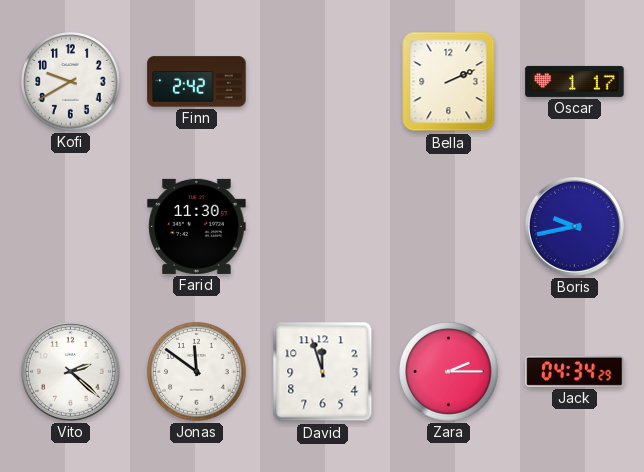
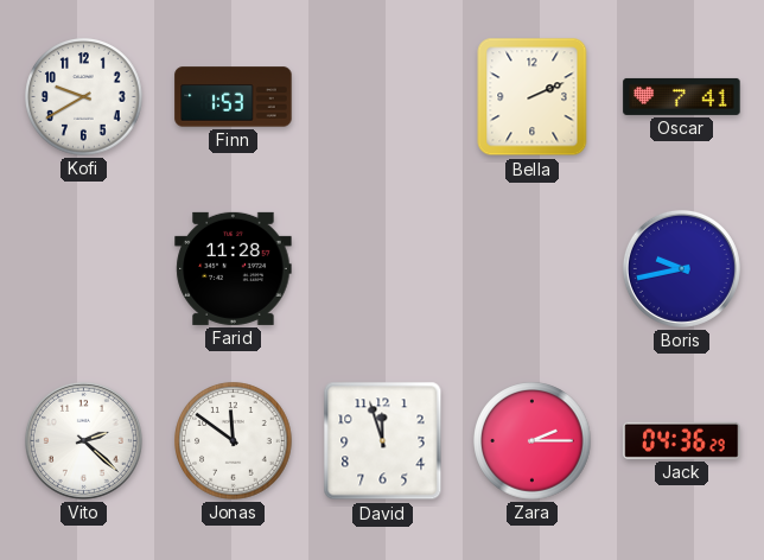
Finn: 2:42 -> 1:53 (234, 97)
Oscar: 1:17 -> 7:41 (682, 96)
Farid: 11:30 -> 11:28 (234, 268)
Jack: 04:34 -> 04:36 (682, 440)
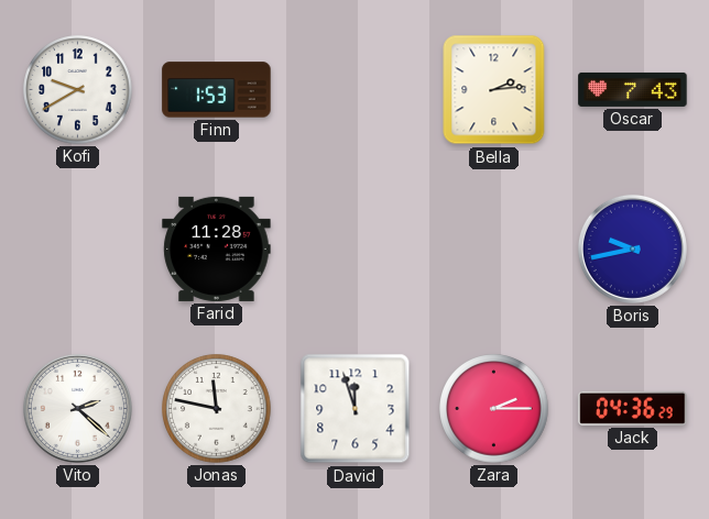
Bella: 2:11 -> 2:14 (494, 90)
Oscar: 7:41 -> 7:43 (633, 89)
Jonas: 11:51 -> 11:47 (217, 409)
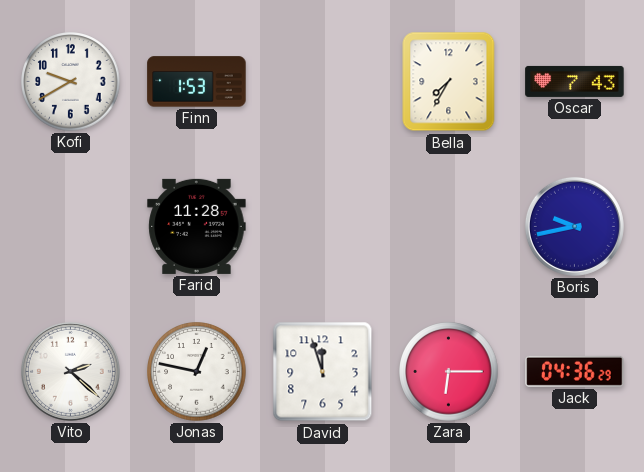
Bella: 2:14 -> 7:35 (449, 82)
Jonas: 11:47 -> 12:47 (197, 372)
Zara: 2:15 -> 6:15 (449, 372)
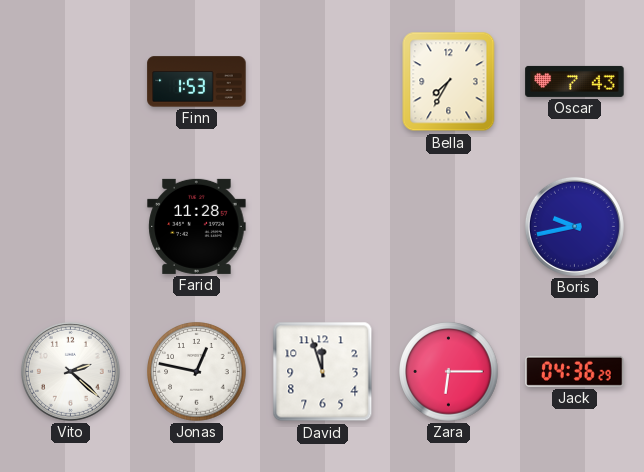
Kofi: 9:40 -> none (71, 82)
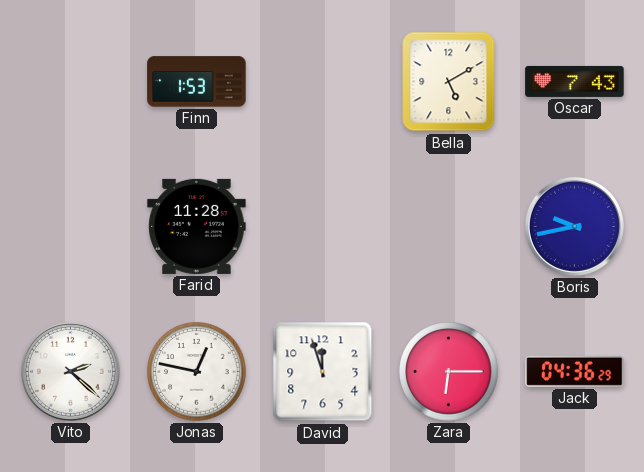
Bella: 7:35 -> 5:10 (449, 82)
